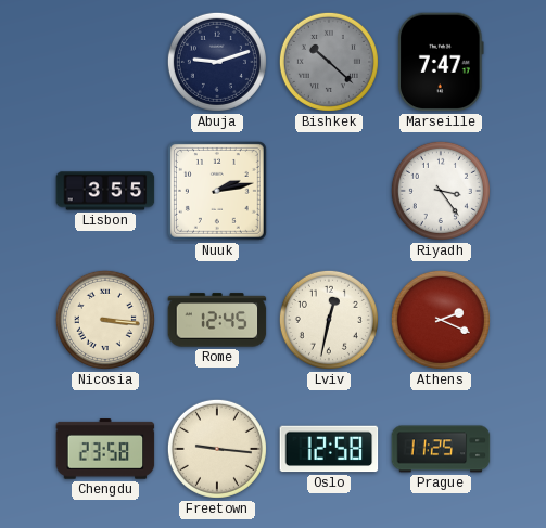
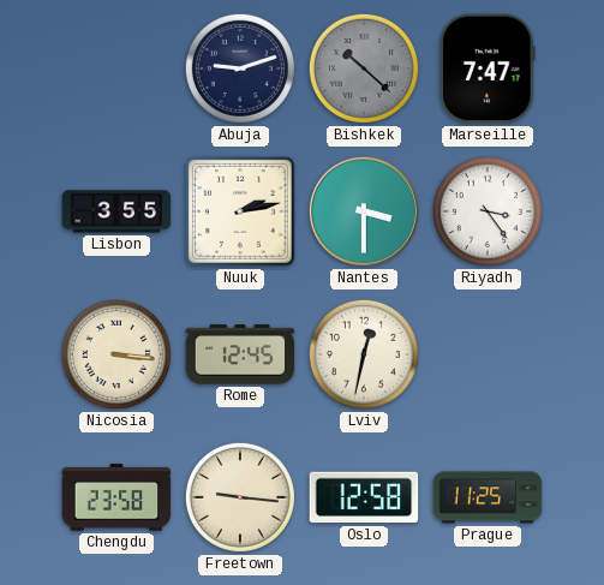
Nantes: none -> 3:30 (364, 211)
Athens: 2:19 -> none (441, 320)
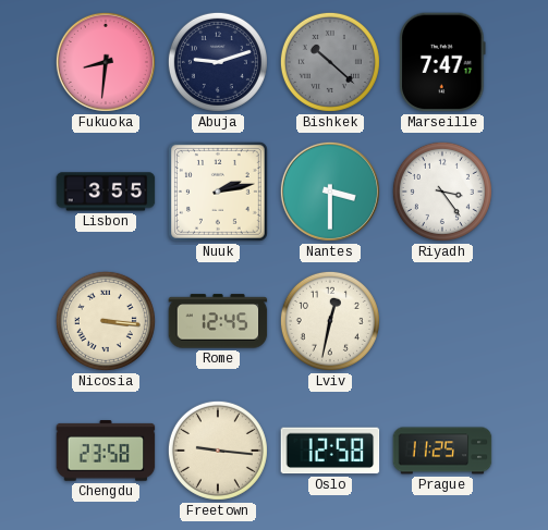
Fukuoka: none -> 8:31 (106, 62)
